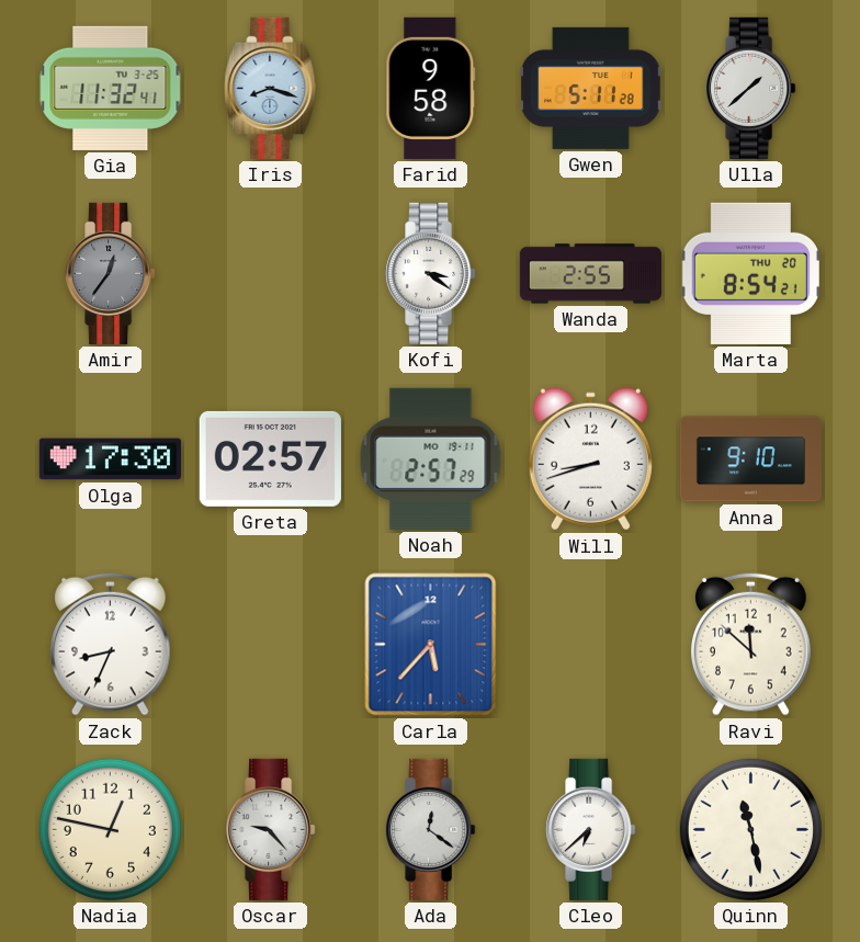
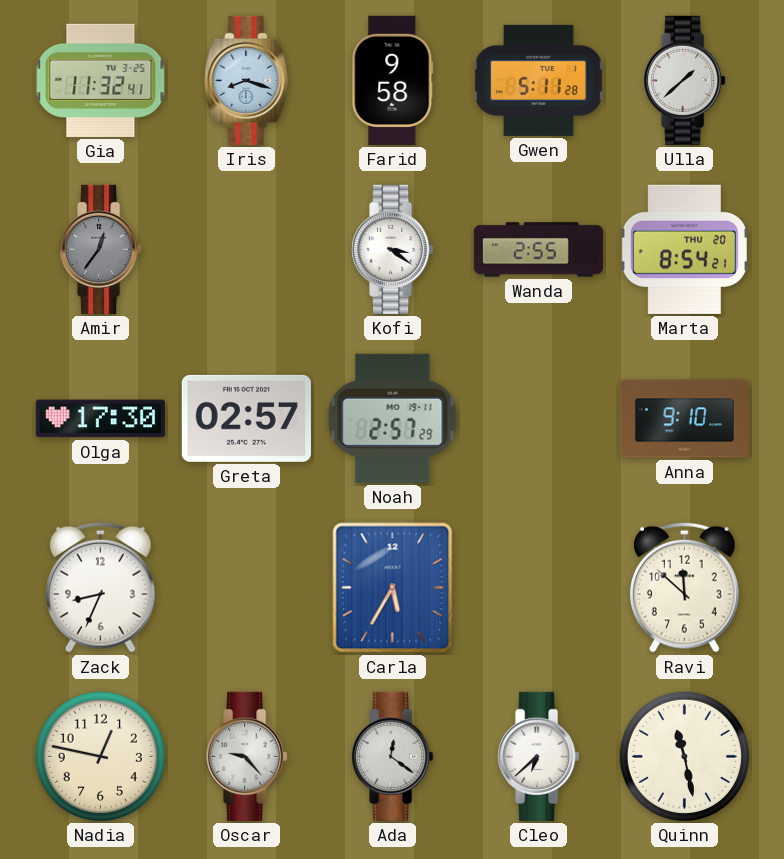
Will: 8:42 -> none (590, 459)
Carla: 5:37 -> 5:35 (393, 588)
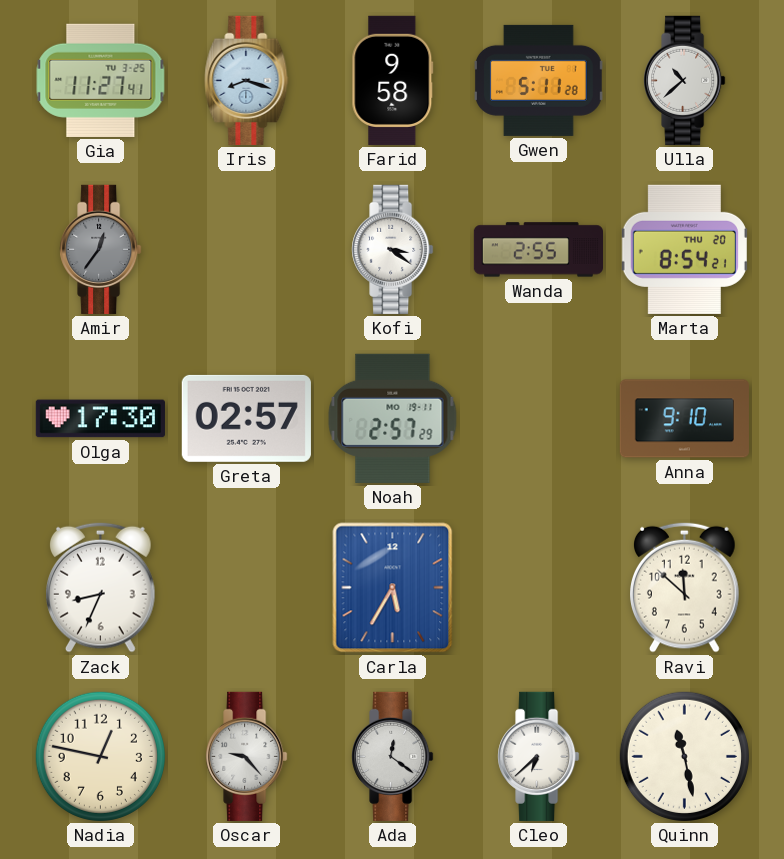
Gia: 11:32 -> 11:27 (101, 80)
Ulla: 1:38 -> 10:38 (685, 80)
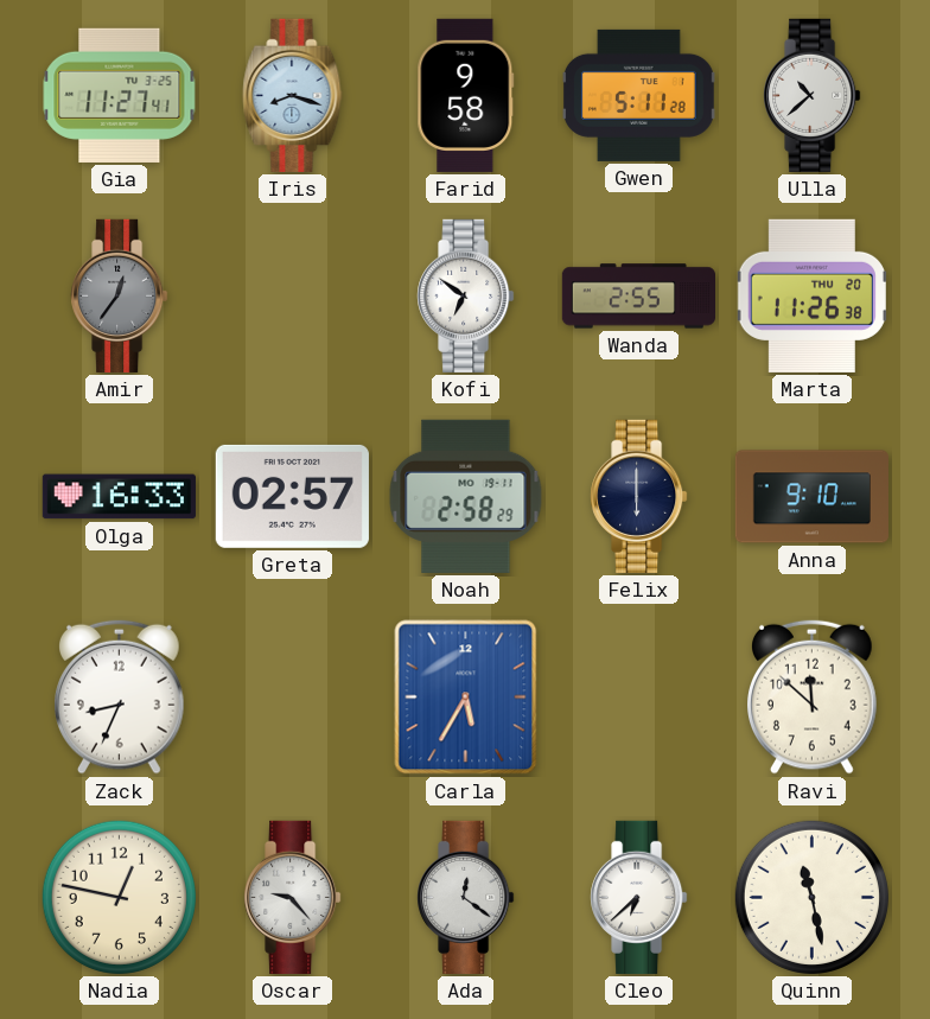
Kofi: 3:21 -> 6:51 (466, 295)
Marta: 8:54 -> 11:26 (811, 295)
Olga: 17:30 -> 16:33 (119, 497)
Noah: 2:57 -> 2:58 (466, 496)
Felix: none -> 6:00 (639, 496)
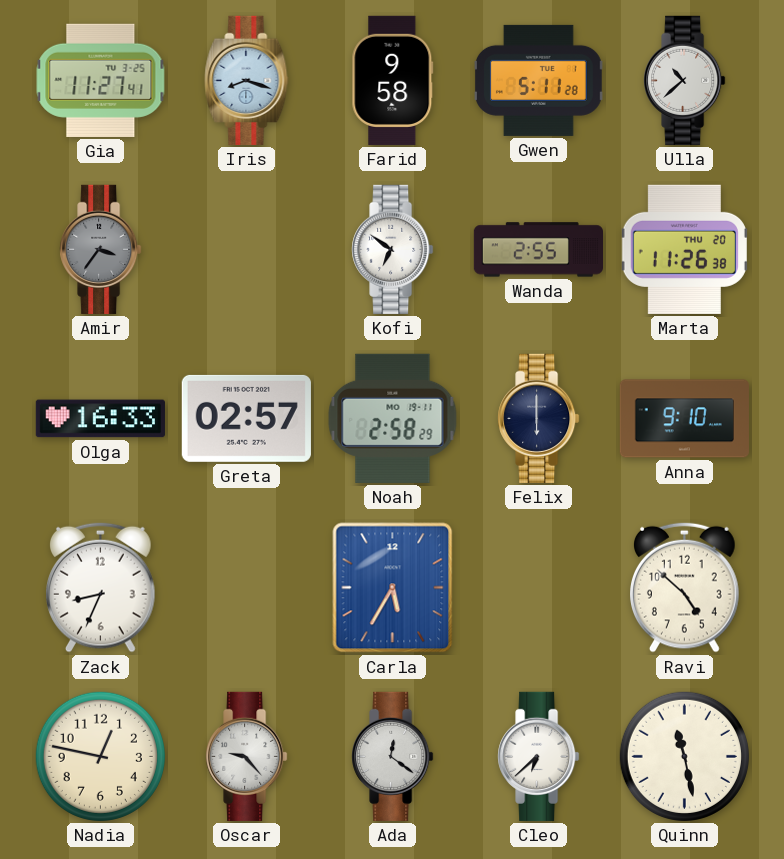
Amir: 12:36 -> 3:36 (101, 249)
Ravi: 11:52 -> 4:52 (685, 587)
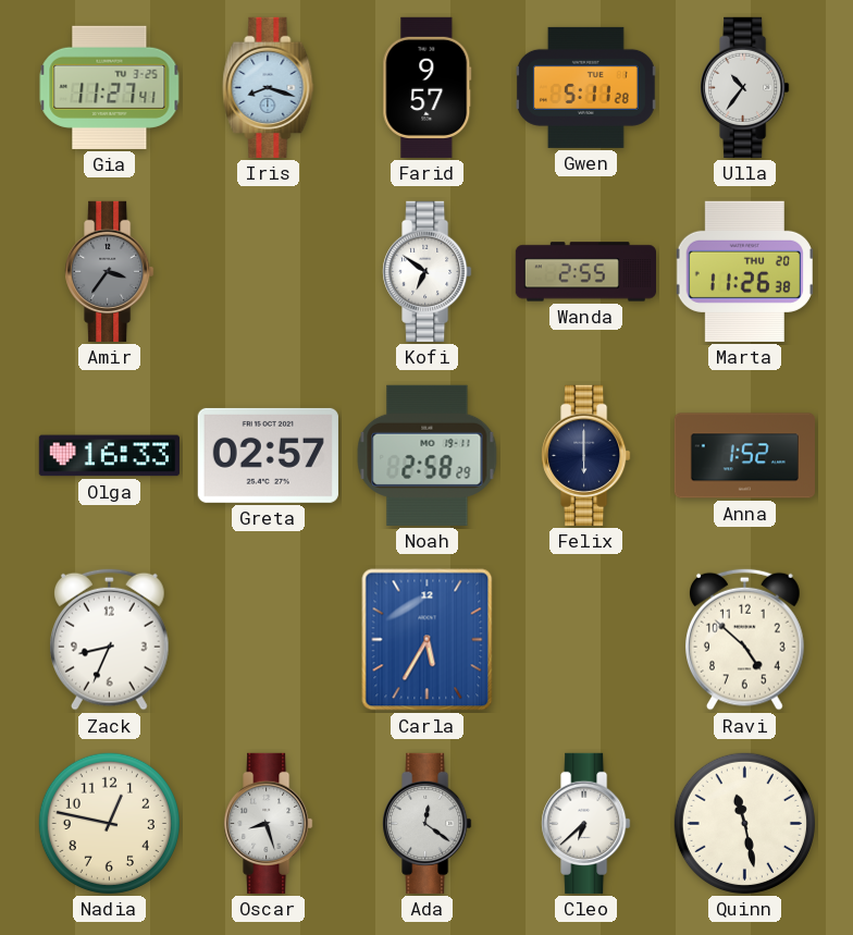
Farid: 9:58 -> 9:57 (428, 87)
Ulla: 10:38 -> 10:36 (745, 87)
Anna: 9:10 -> 1:52 (744, 456)
Oscar: 9:23 -> 8:27 (269, 823)
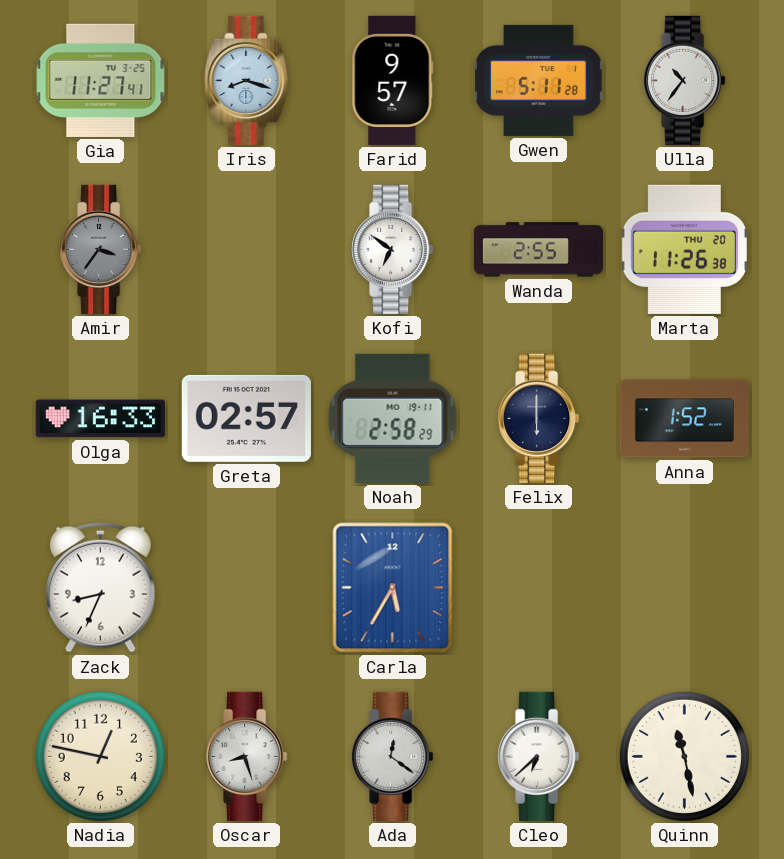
Ravi: 4:52 -> none (745, 639)
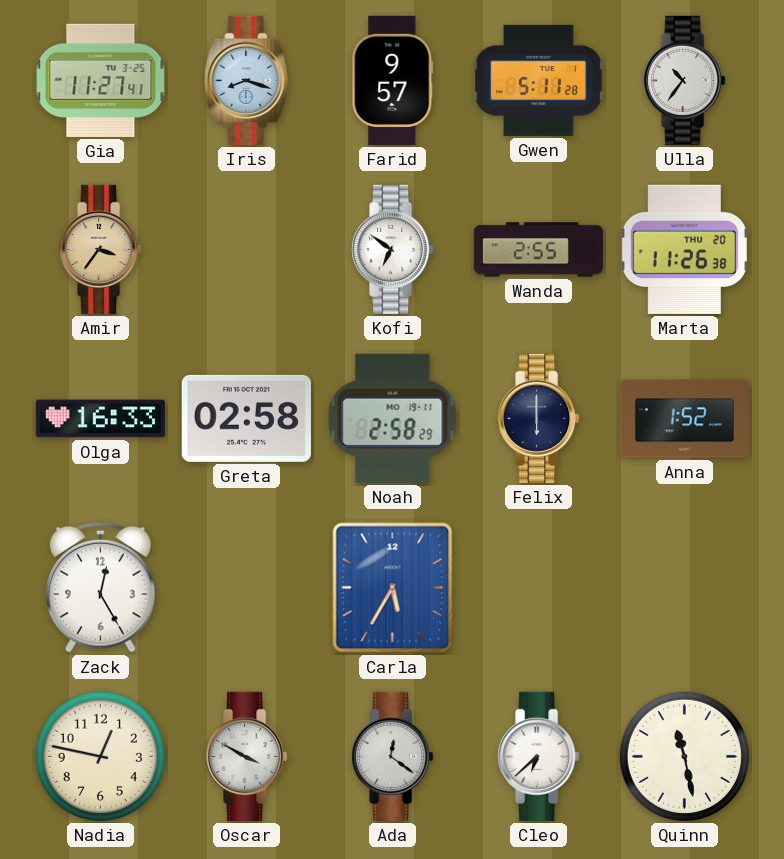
Amir dial: grey -> champagne (101, 249)
Greta: 02:57 -> 02:58 (246, 418)
Zack: 8:34 -> 12:25 (101, 587)
Oscar: 8:27 -> 3:50 (247, 756)
